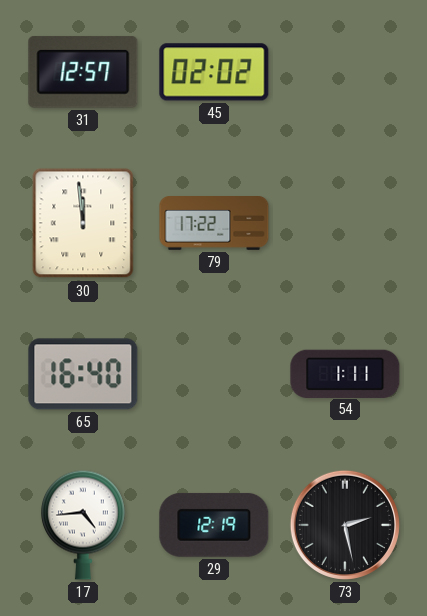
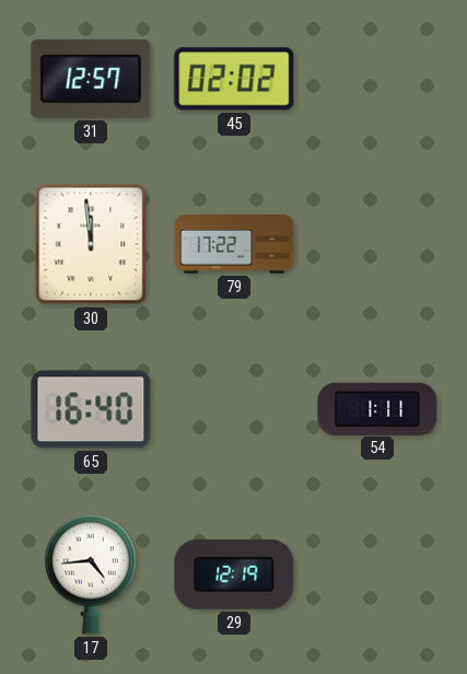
73: 2:28 -> none (345, 525)
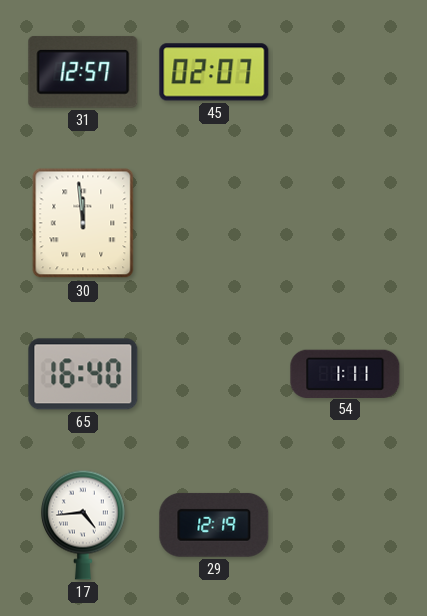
45: 02:02 -> 02:07 (214, 72)
79: 17:22 -> none (234, 245)
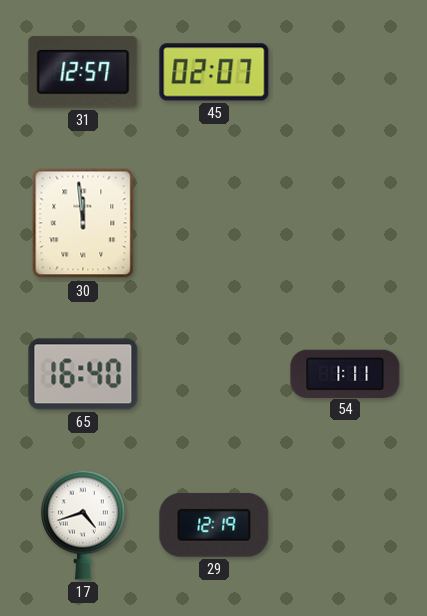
17: 4:44 -> 4:42 (84, 525)
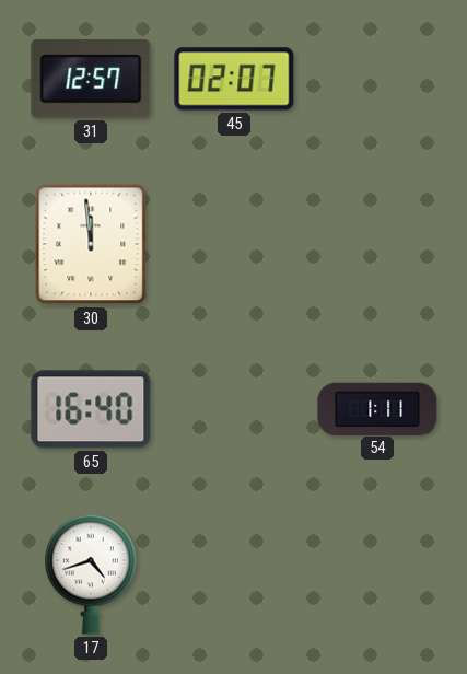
29: 12:19 -> none (214, 525)
